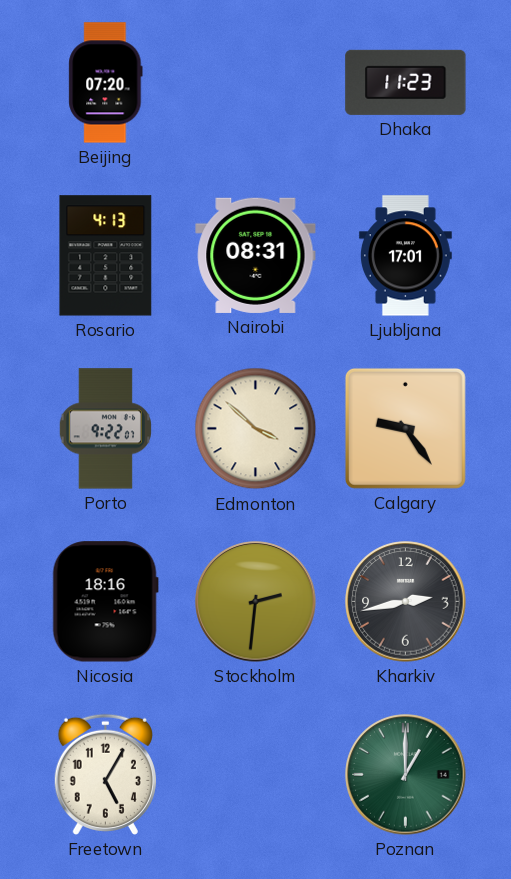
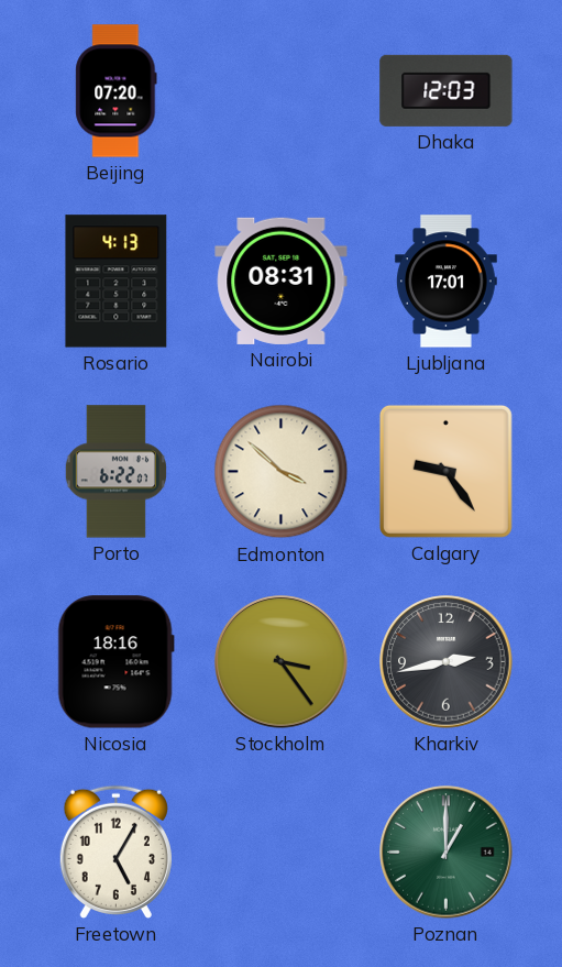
Dhaka: 11:23 -> 12:03 (447, 90)
Porto: 9:22 -> 6:22 (115, 472)
Stockholm: 2:31 -> 3:24 (282, 662)
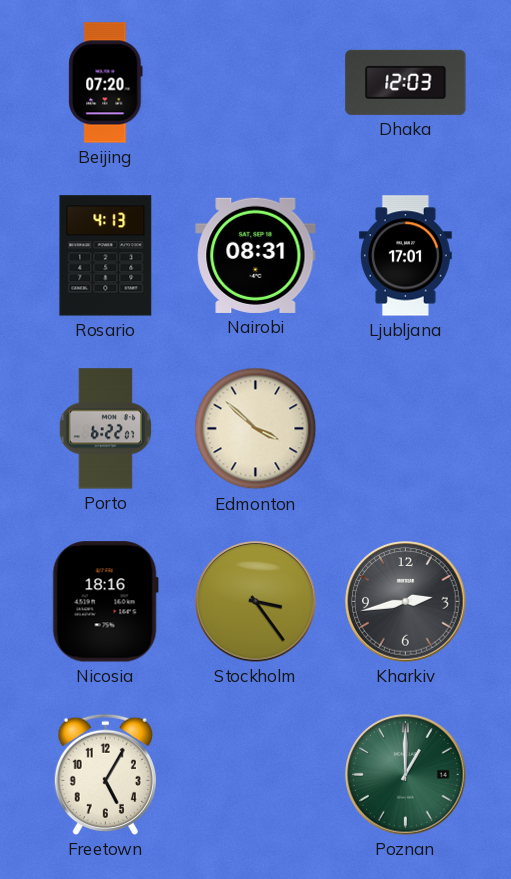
Calgary: 9:24 -> none (445, 471)
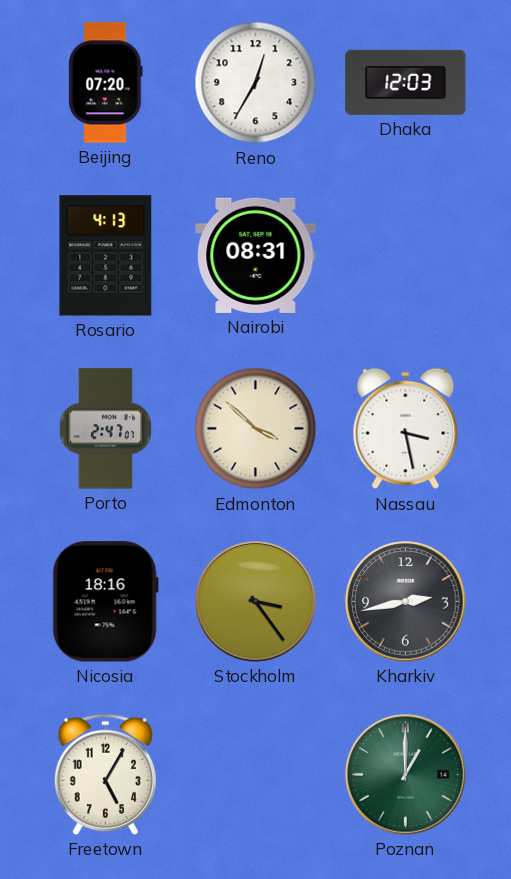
Reno: none -> 12:35 (256, 83)
Ljubljana: 17:01 -> none (405, 256)
Porto: 6:22 -> 2:47 (105, 429)
Nassau: none -> 3:28 (406, 429)
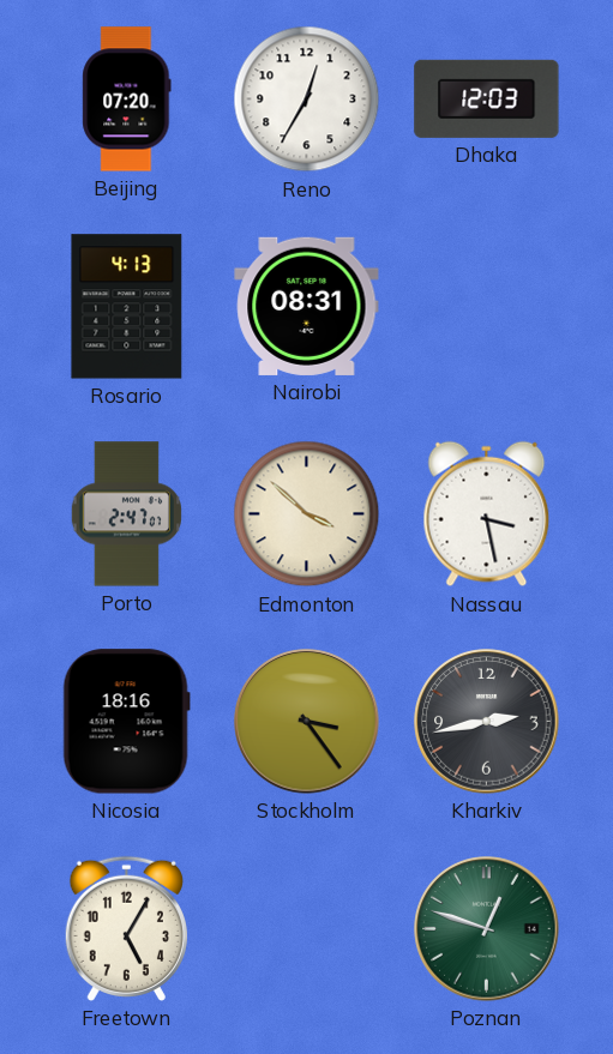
Poznan: 1:00 -> 12:48 (487, 929)
